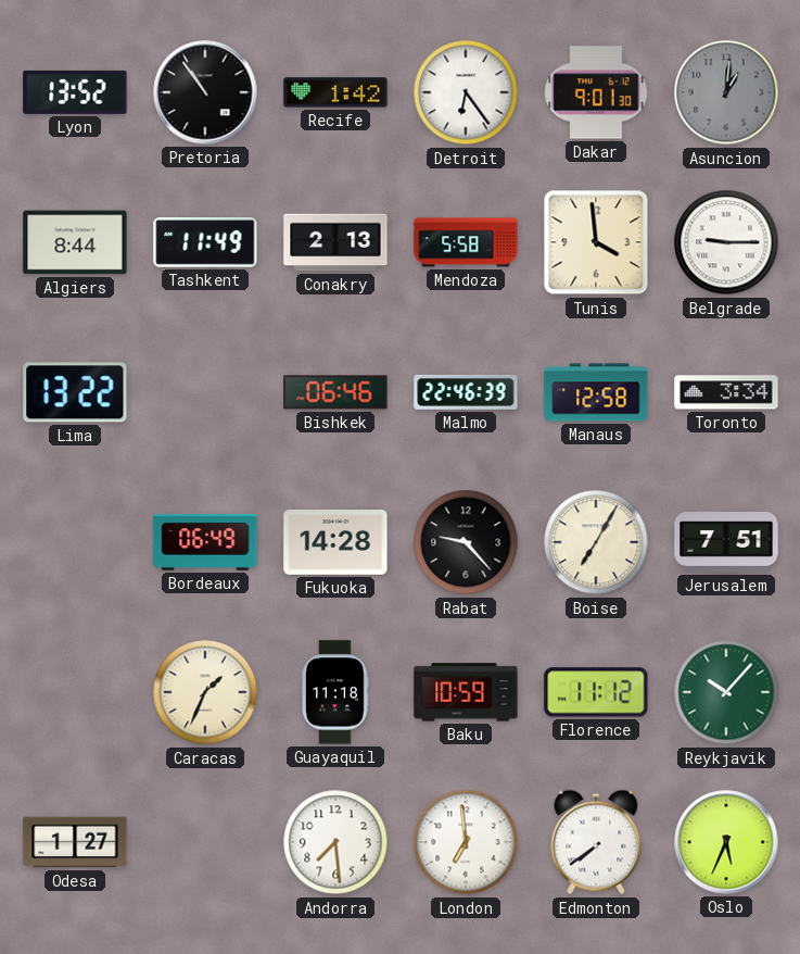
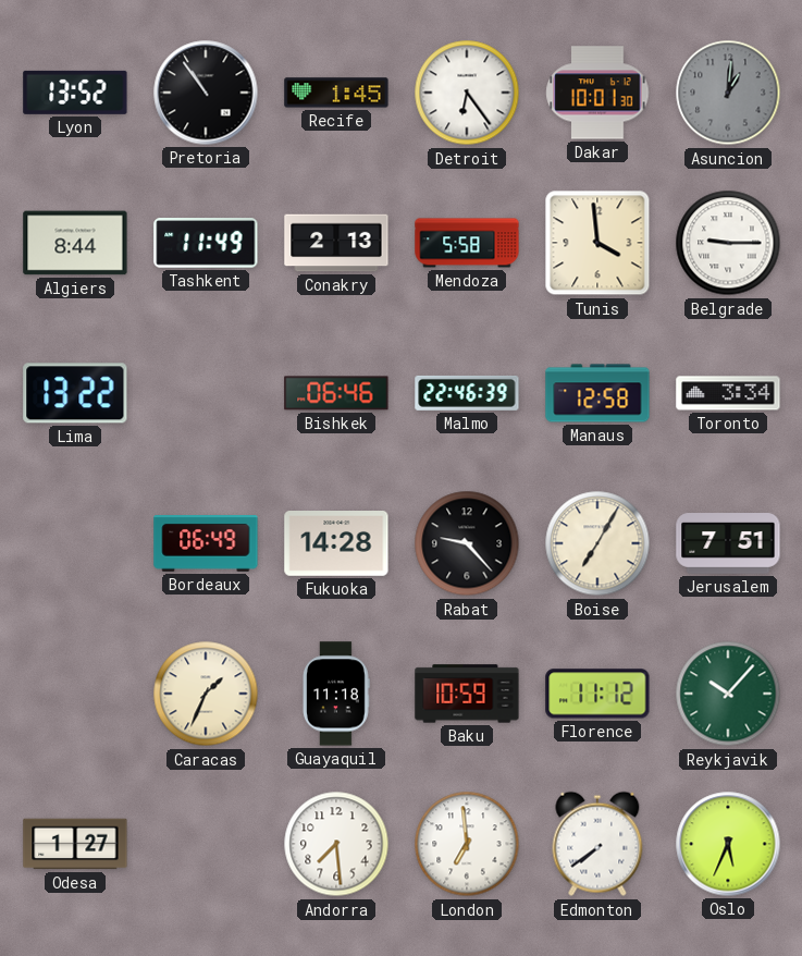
Recife: 1:42 -> 1:45 (336, 93)
Dakar: 9:01 -> 10:01 (597, 93)
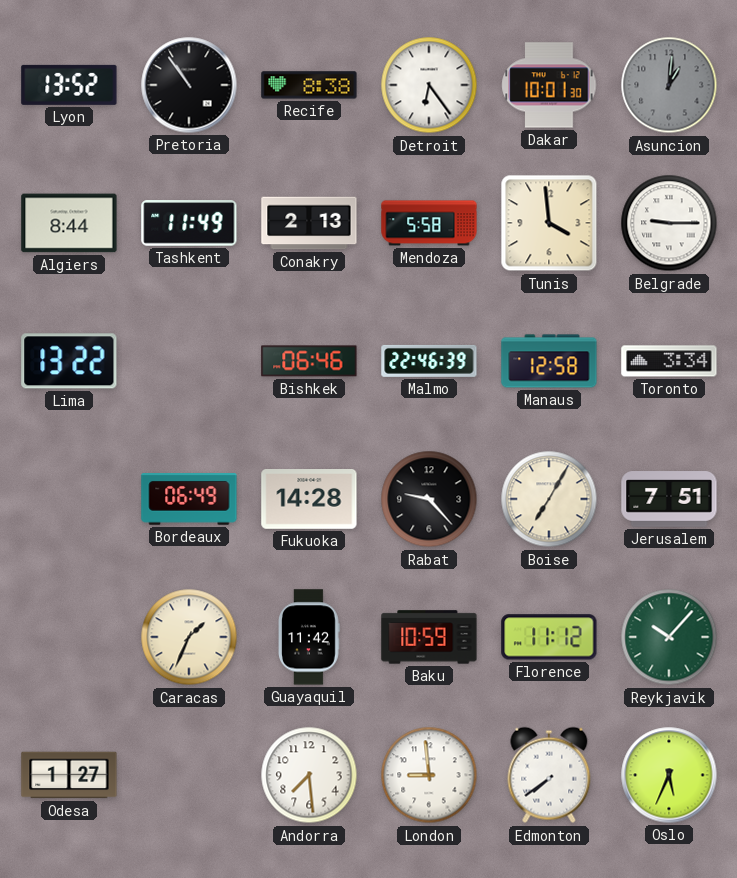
Recife: 1:45 -> 8:38 (309, 85)
Guayaquil: 11:18 -> 11:42 (309, 637)
London: 6:59 -> 8:59 (429, 775)
